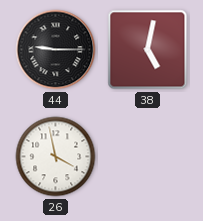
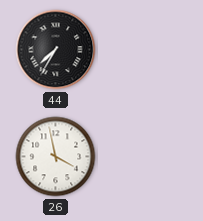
44: 9:15 -> 7:35 (56, 50)
38: 5:02 -> none (148, 50)
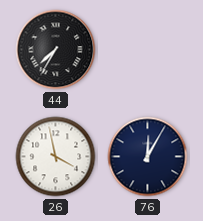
76: none -> 12:05 (148, 157)
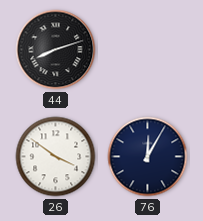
44: 7:35 -> 8:12 (56, 50)
26: 3:58 -> 3:51 (56, 157)
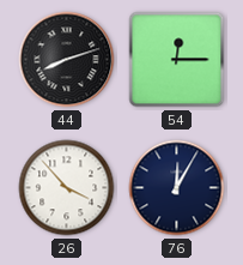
54: none -> 12:15 (177, 60)
26: 3:51 -> 3:53 (67, 188)
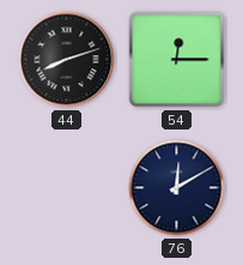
26: 3:53 -> none (67, 188)
76: 12:05 -> 12:10 (177, 188)
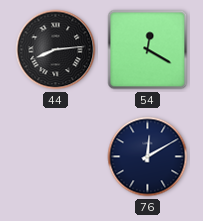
44: 8:12 -> 8:14 (56, 50)
54: 12:15 -> 12:20 (148, 50)
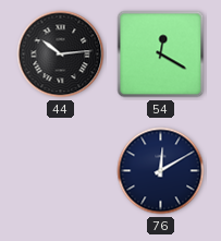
44: 8:14 -> 10:14 (61, 55)
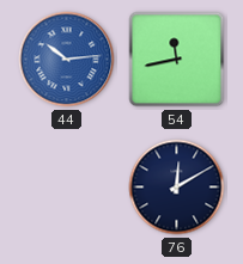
44 dial: black -> blue (67, 60)
54: 12:20 -> 11:43 (177, 60)
